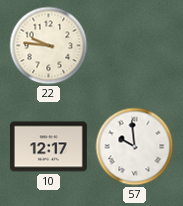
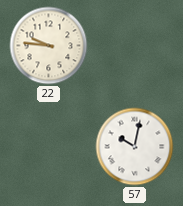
10: 12:17 -> none (48, 147)
57: 9:59 -> 10:02 (135, 147)
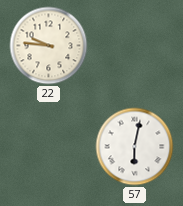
57: 10:02 -> 6:02 (135, 147)
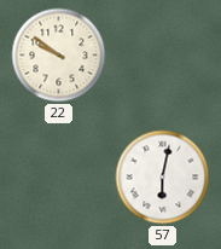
22: 9:46 -> 9:51 (59, 56)
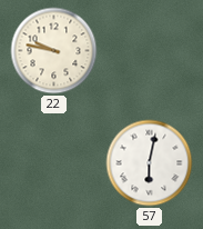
22: 9:51 -> 9:47 (54, 51)
